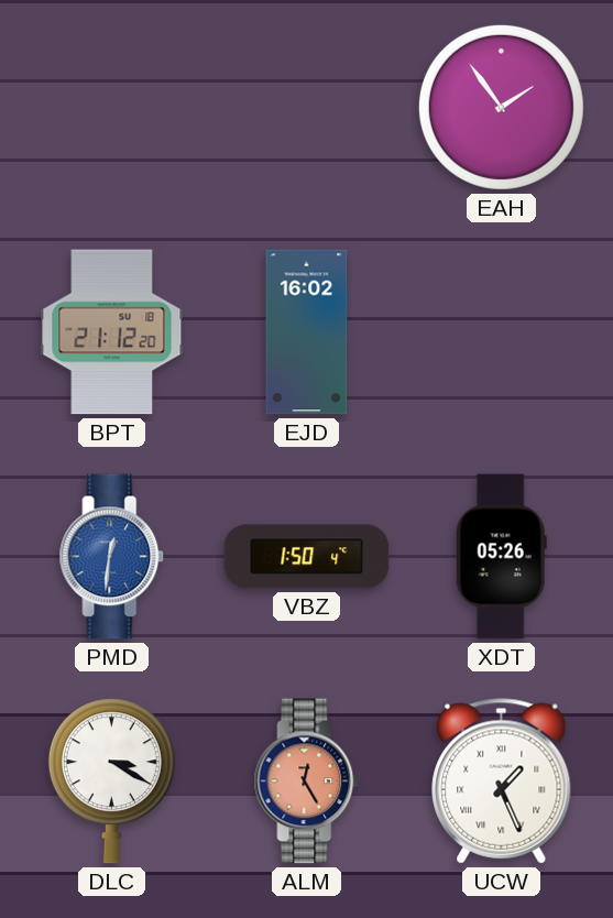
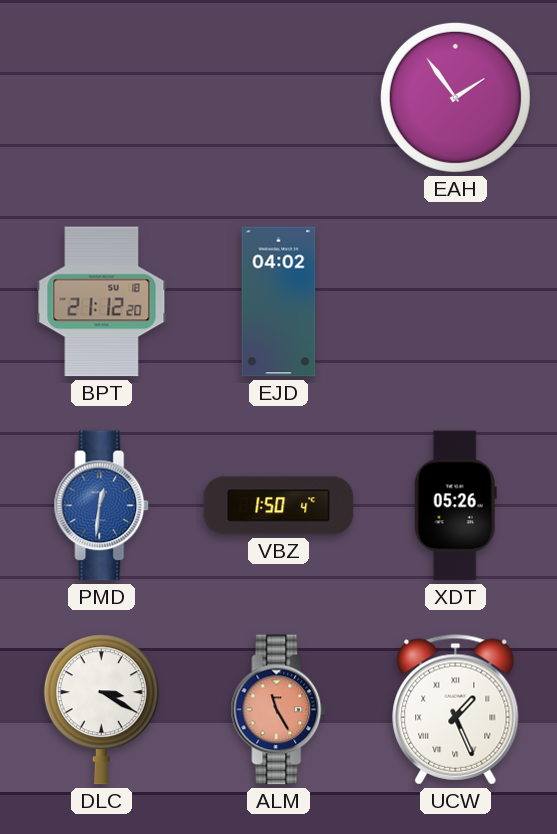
EJD: 16:02 -> 04:02 (279, 302)
ALM: 12:25 -> 11:25 (279, 710)
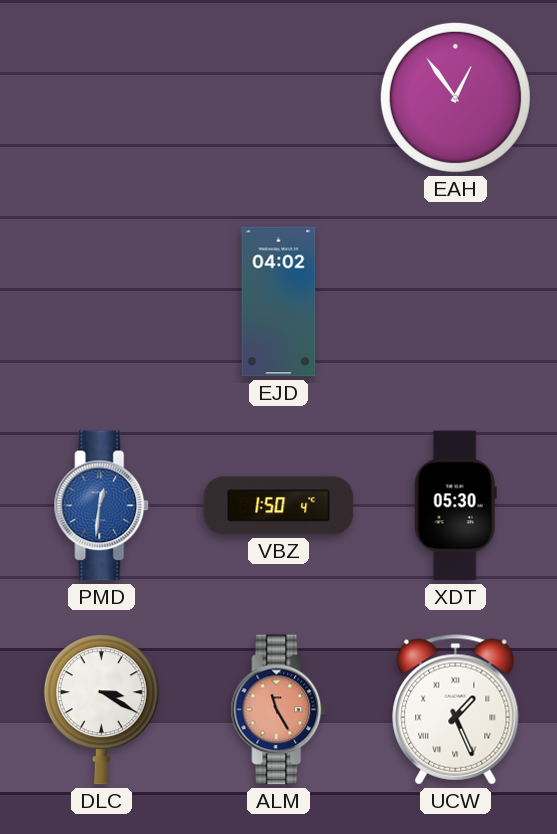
EAH: 1:54 -> 12:54 (455, 97)
BPT: 21:12 -> none (102, 302)
XDT: 05:26 -> 05:30 (455, 506)
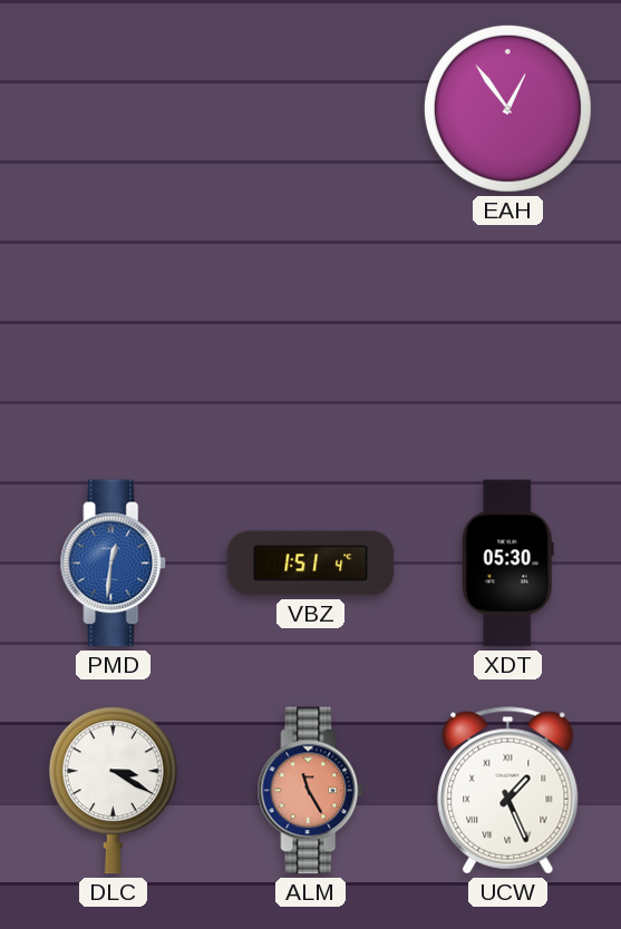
EJD: 04:02 -> none (279, 302)
VBZ: 1:50 -> 1:51 (311, 564)
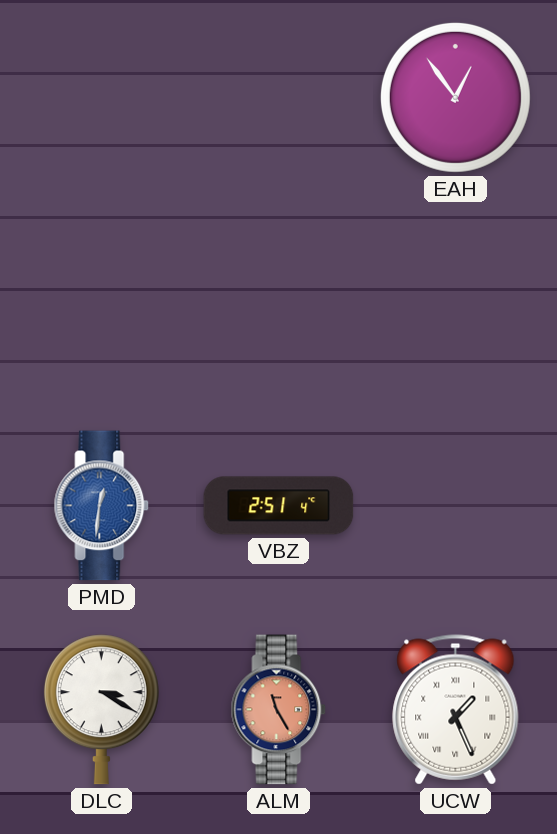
VBZ: 1:51 -> 2:51 (279, 506)
XDT: 05:30 -> none (507, 564)
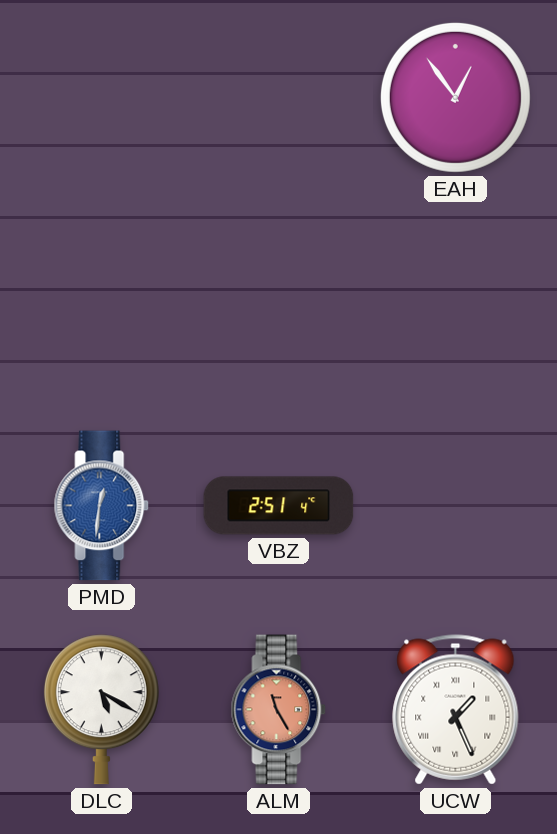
DLC: 3:20 -> 5:20 (101, 710)
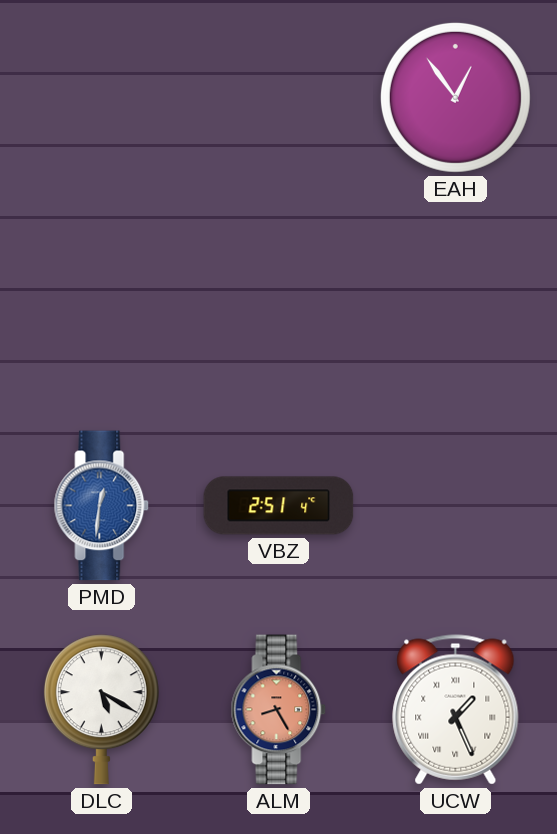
ALM: 11:25 -> 8:25 (279, 710)
